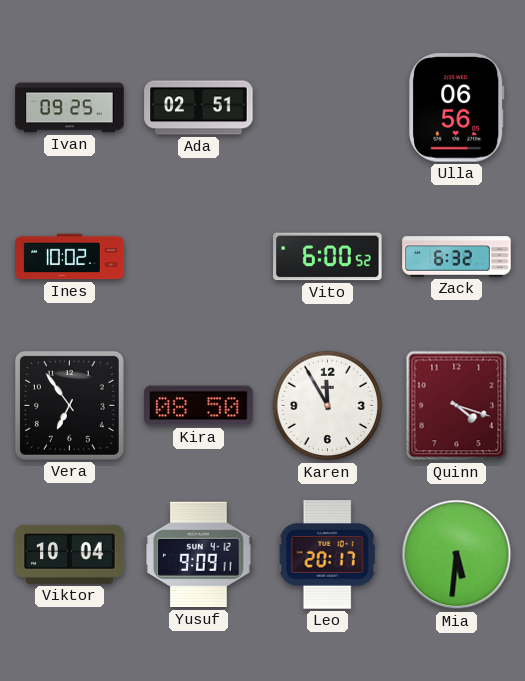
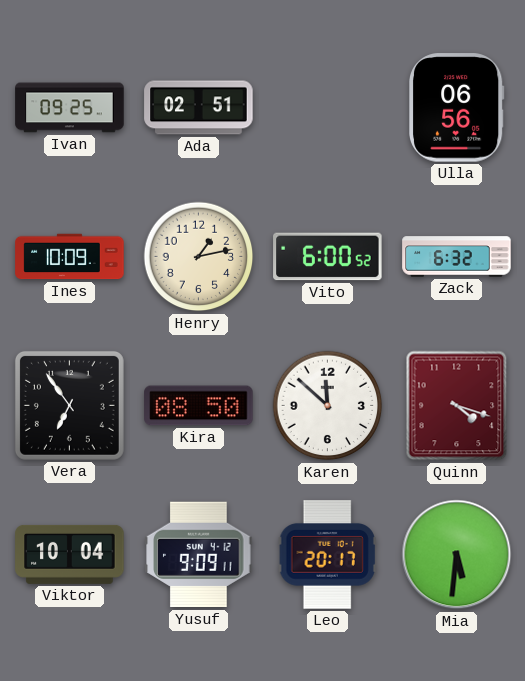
Ines: 10:02 -> 10:09 (70, 257)
Henry: none -> 1:13 (199, 257)
Karen: 11:55 -> 11:52 (328, 406)
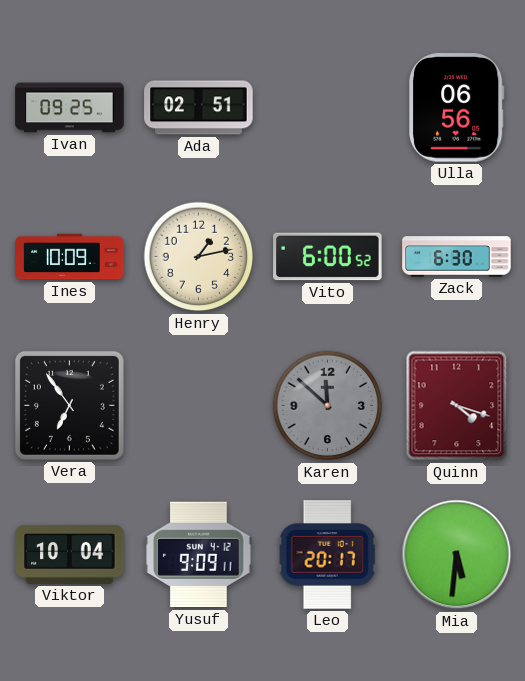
Zack: 6:32 -> 6:30 (457, 257)
Kira: 08:50 -> none (199, 406)
Karen dial: white -> grey (328, 406)
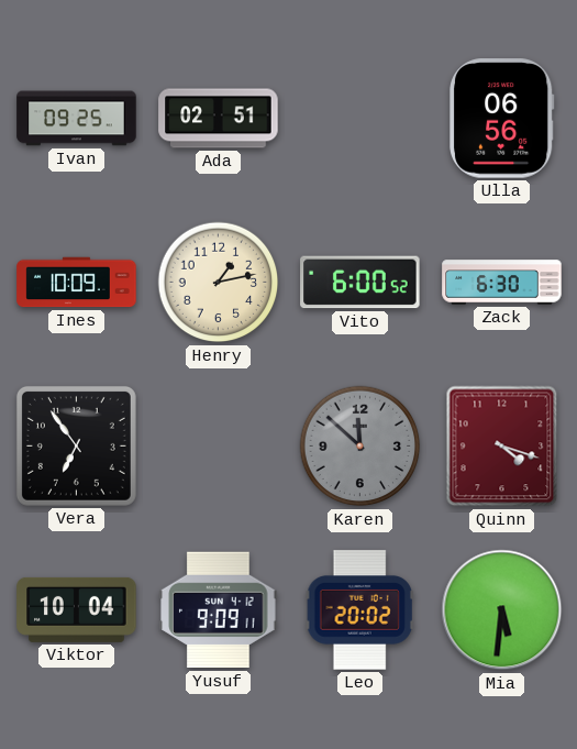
Leo: 20:17 -> 20:02 (359, 610)
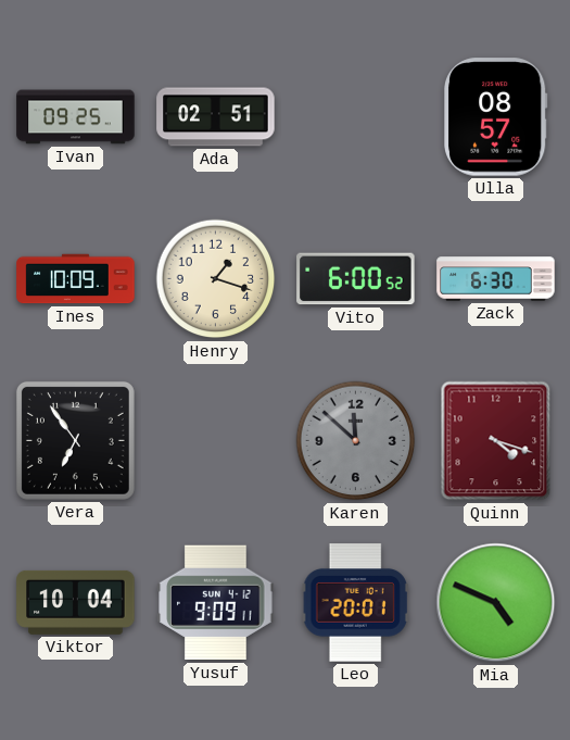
Ulla: 06:56 -> 08:57 (496, 117)
Henry: 1:13 -> 1:18 (216, 279)
Leo: 20:02 -> 20:01 (355, 603)
Mia: 5:31 -> 4:49 (496, 603)
